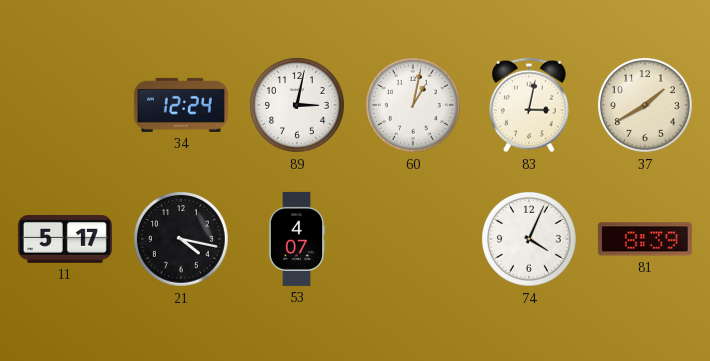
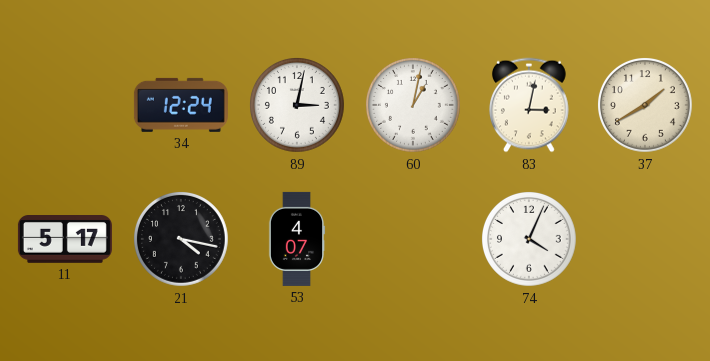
81: 8:39 -> none (645, 239)
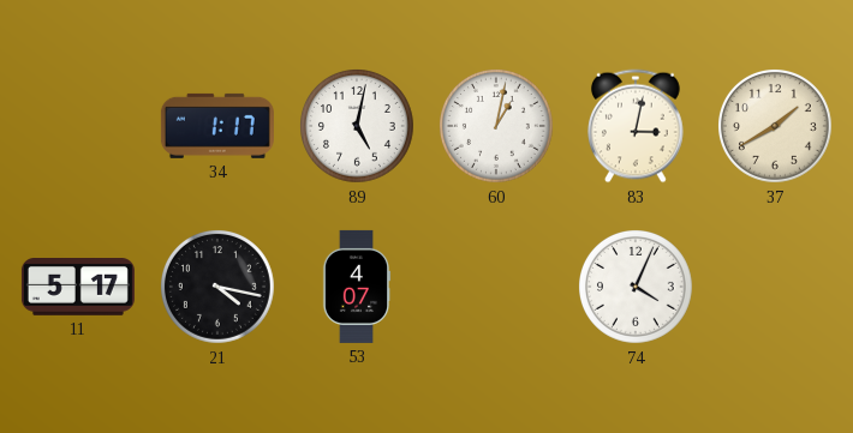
34: 12:24 -> 1:17 (217, 126)
89: 3:02 -> 5:02 (358, 127)
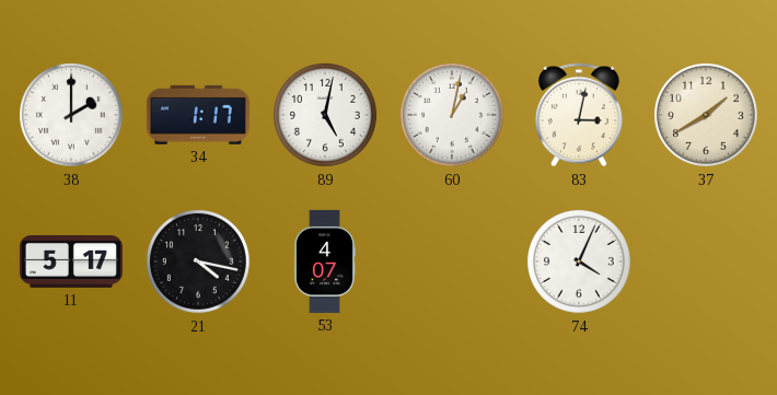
38: none -> 2:00 (72, 116)
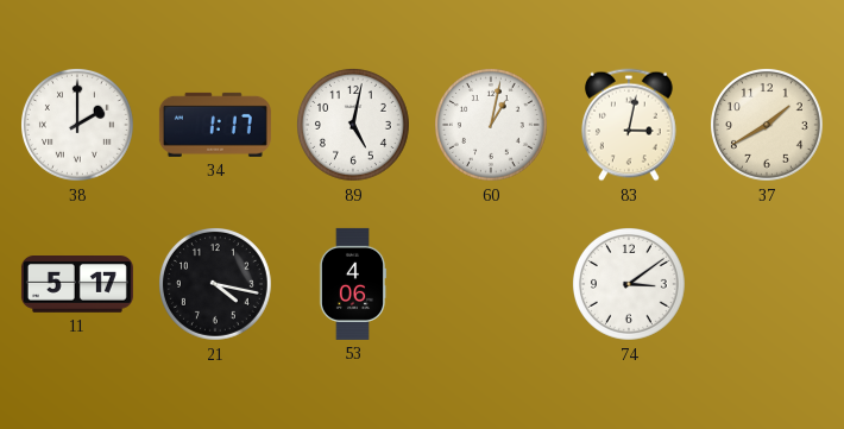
53: 4:07 -> 4:06 (353, 284)
74: 4:04 -> 3:09 (630, 285)
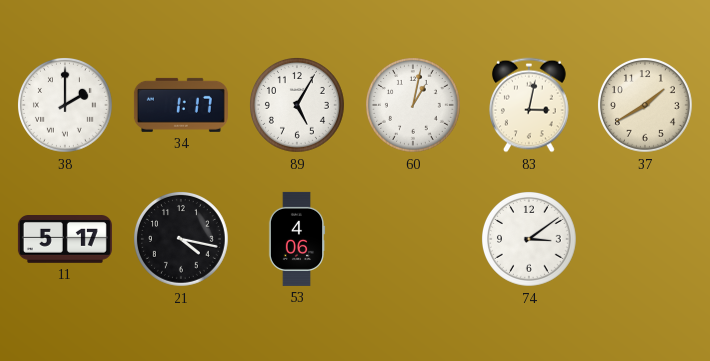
89: 5:02 -> 5:05 (298, 106)
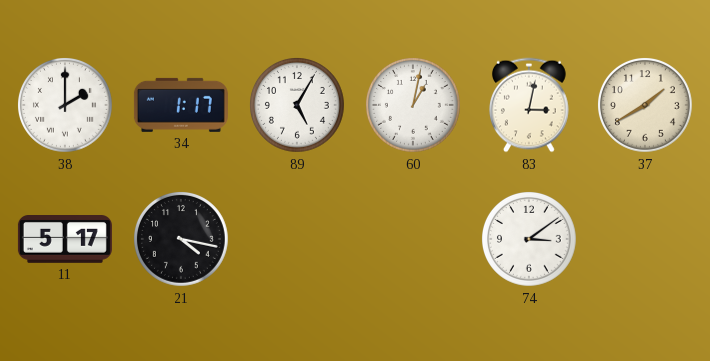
53: 4:06 -> none (297, 239)
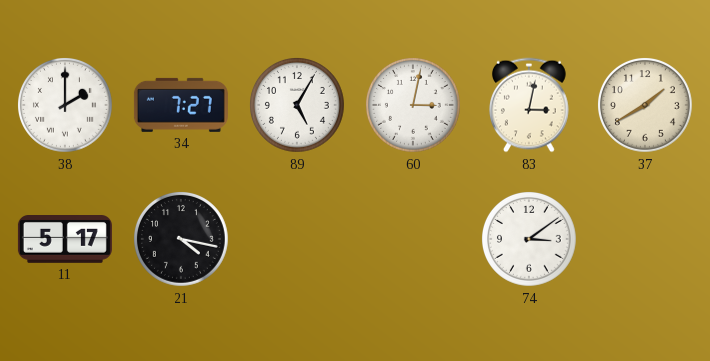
34: 1:17 -> 7:27 (181, 105)
60: 1:02 -> 3:02 (414, 106)
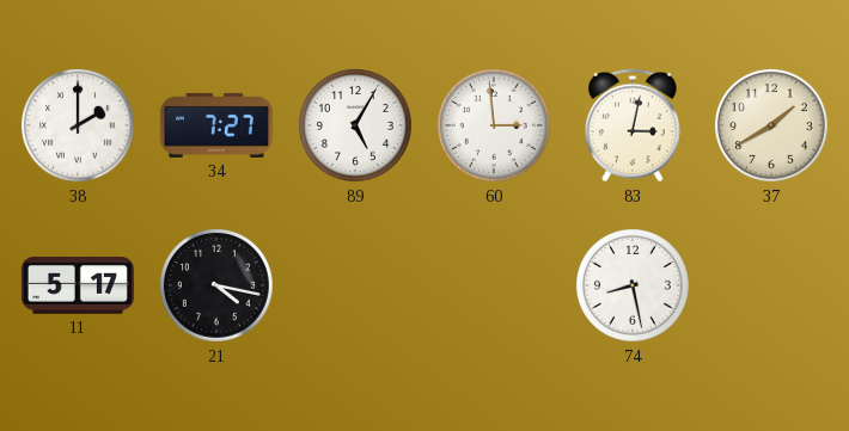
60: 3:02 -> 2:59 (495, 127)
74: 3:09 -> 8:28 (634, 287)
